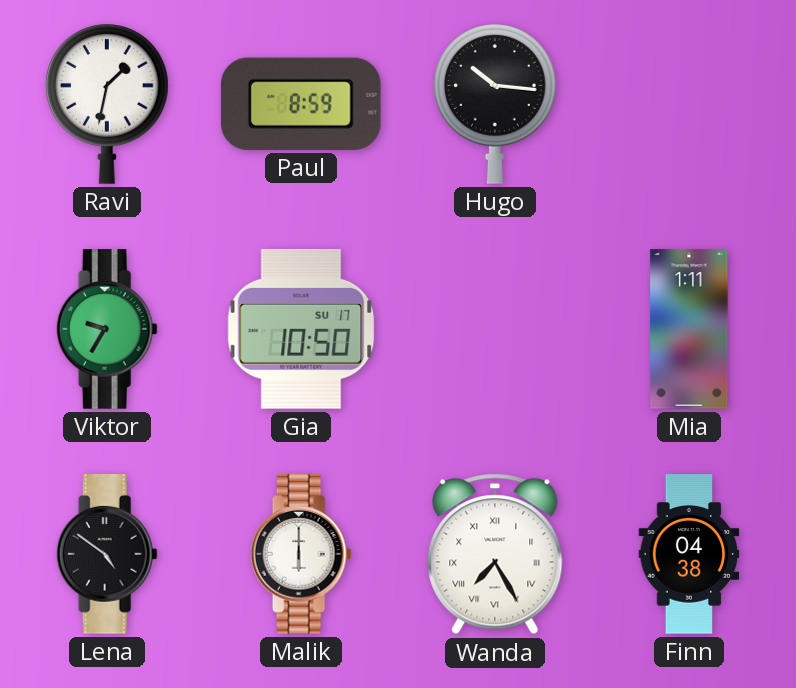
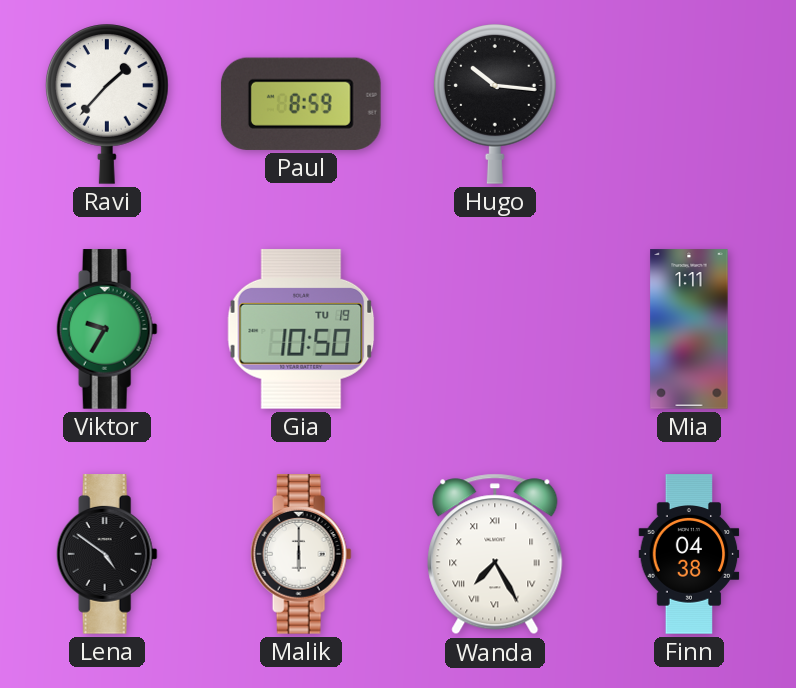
Ravi: 1:32 -> 1:37 (108, 104)
Gia date: SU 17 -> TU 19 (301, 329)
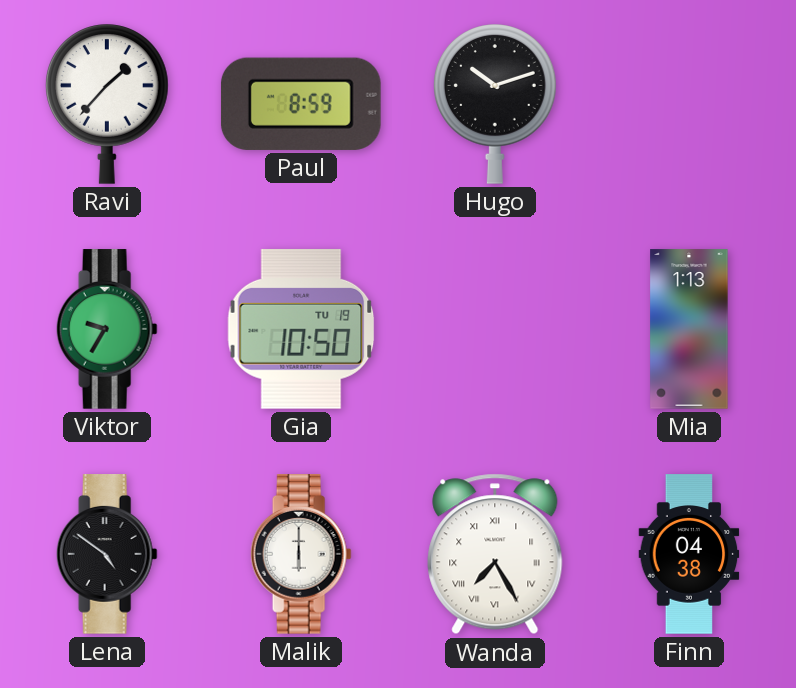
Hugo: 10:16 -> 10:12 (496, 104)
Mia: 1:11 -> 1:13 (689, 329)
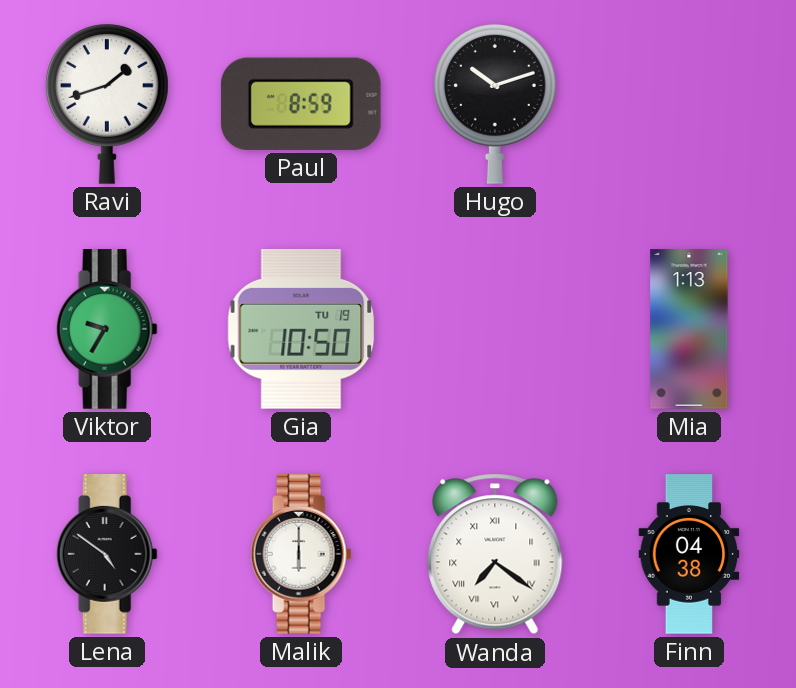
Ravi: 1:37 -> 1:42 (108, 104)
Wanda: 7:25 -> 7:21 (495, 554)
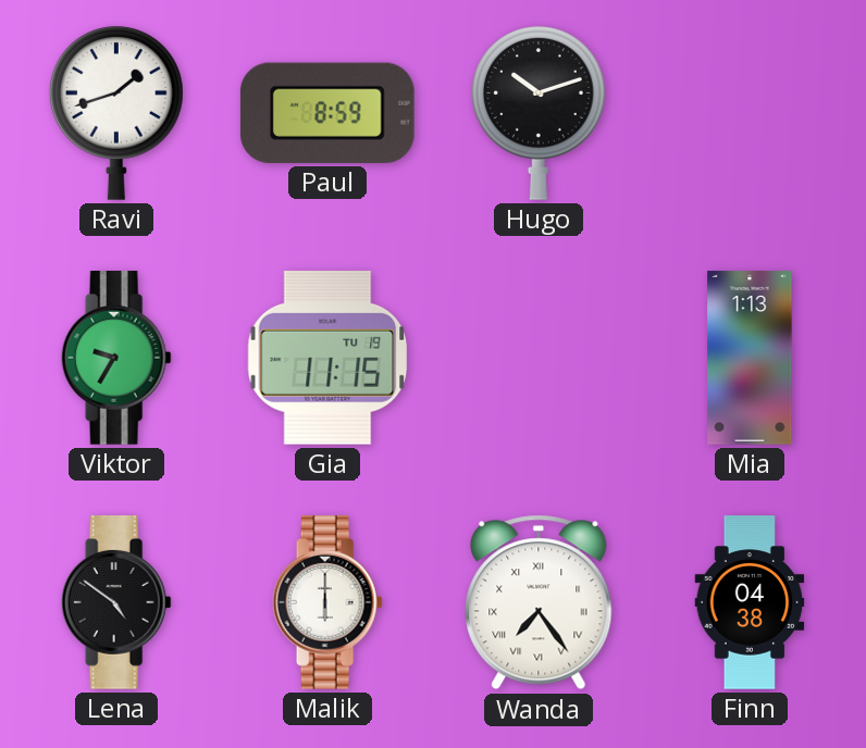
Gia: 10:50 -> 11:15 (327, 358)
Wanda: 7:21 -> 7:24 (539, 602)
